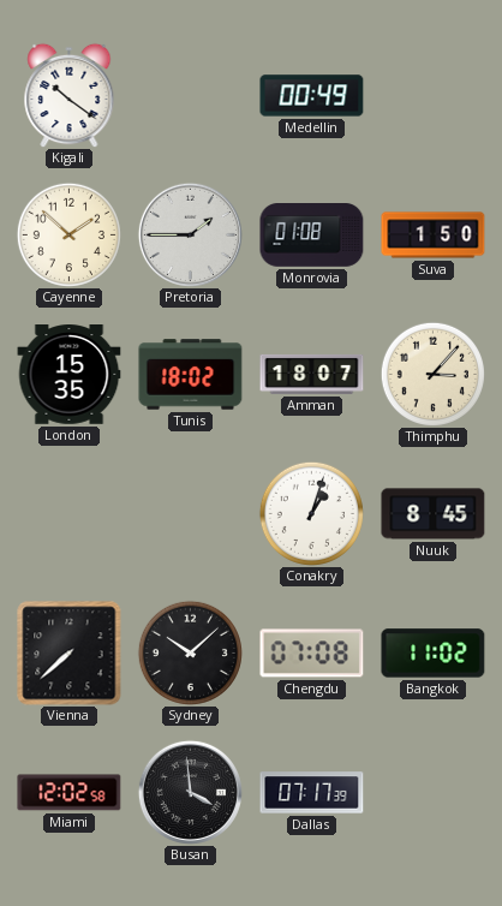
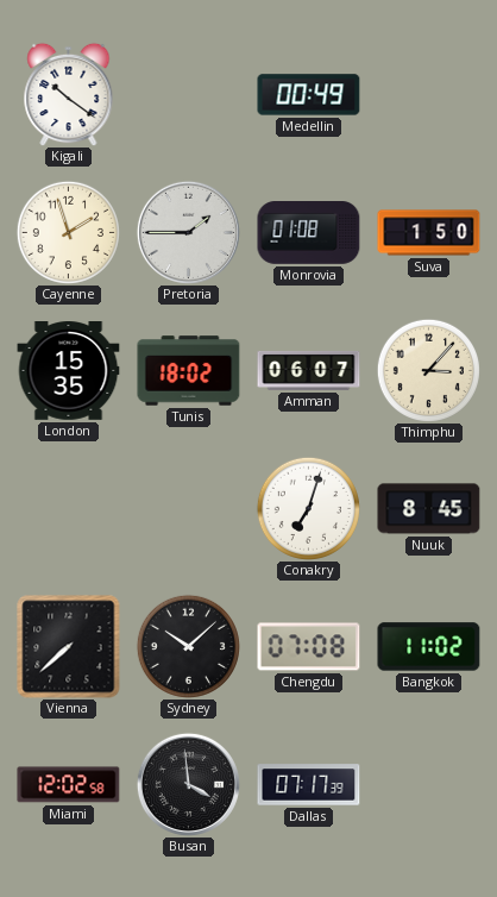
Cayenne: 1:52 -> 1:57 (68, 232)
Amman: 18:07 -> 06:07 (309, 370)
Conakry: 1:03 -> 7:03 (308, 508)
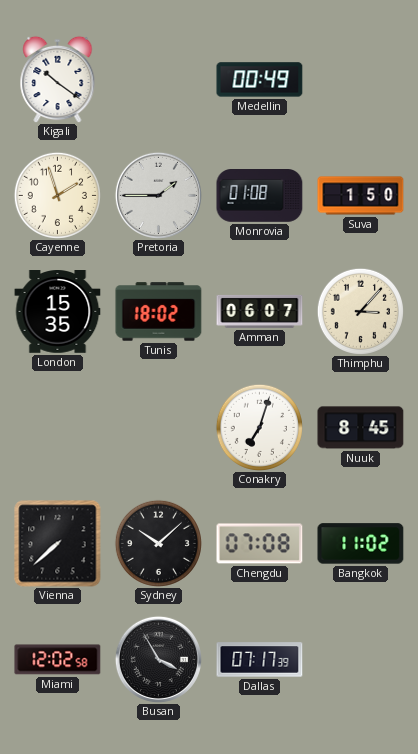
Busan: 3:59 -> 3:55 (158, 659)
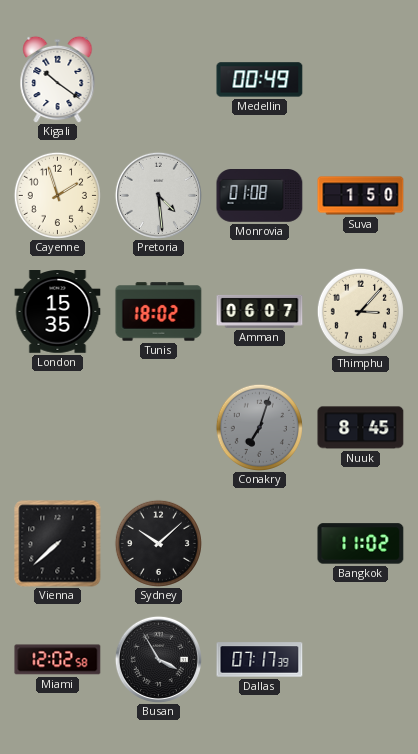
Pretoria: 1:45 -> 4:29 (158, 195)
Conakry dial: white -> grey (259, 427)
Chengdu: 07:08 -> none (260, 544)
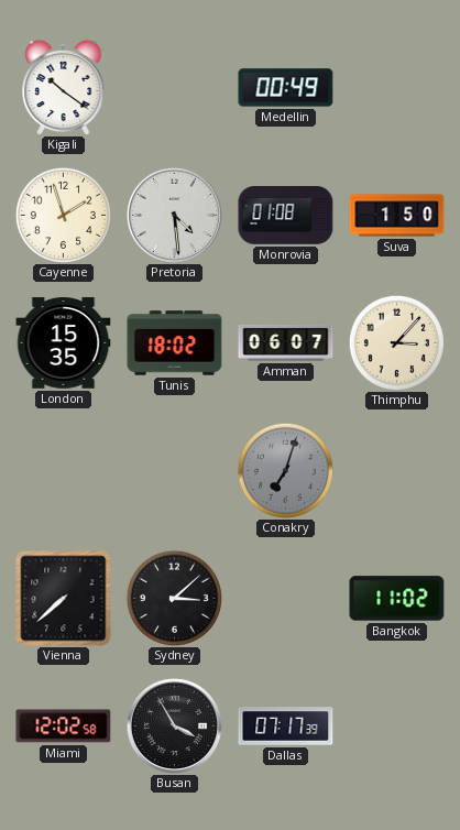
Nuuk: 8:45 -> none (361, 428)
Sydney: 10:08 -> 3:08 (174, 598)
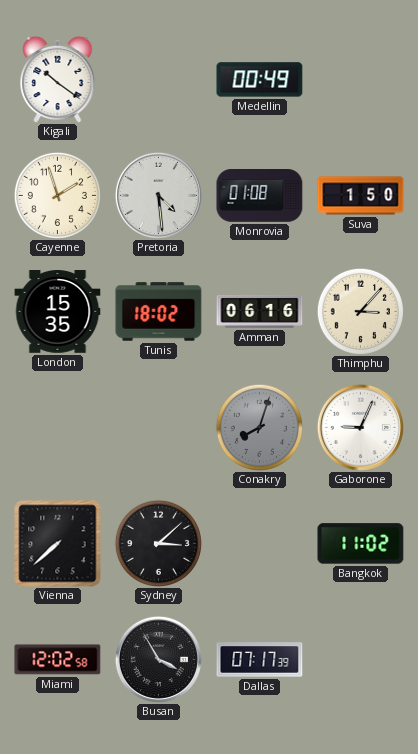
Amman: 06:07 -> 06:16 (260, 311)
Conakry: 7:03 -> 8:03 (259, 427)
Gaborone: none -> 9:04 (360, 427)
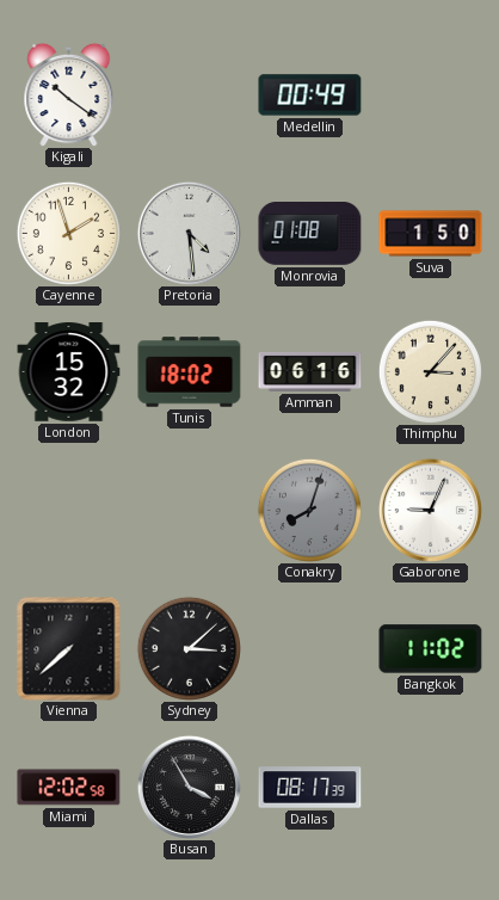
London: 15:35 -> 15:32 (69, 372)
Dallas: 07:17 -> 08:17 (310, 788)
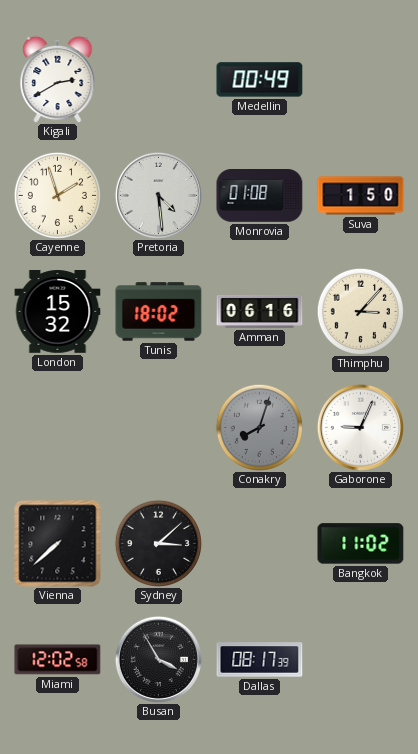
Kigali: 10:21 -> 2:40 (58, 79)
